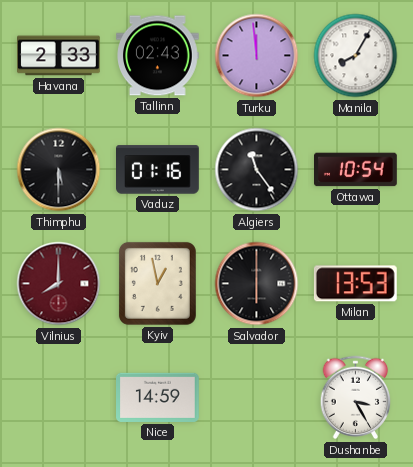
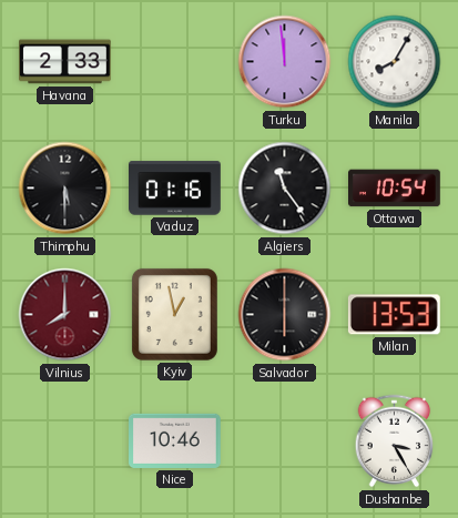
Tallinn: 02:43 -> none (158, 56)
Nice: 14:59 -> 10:46 (175, 440)
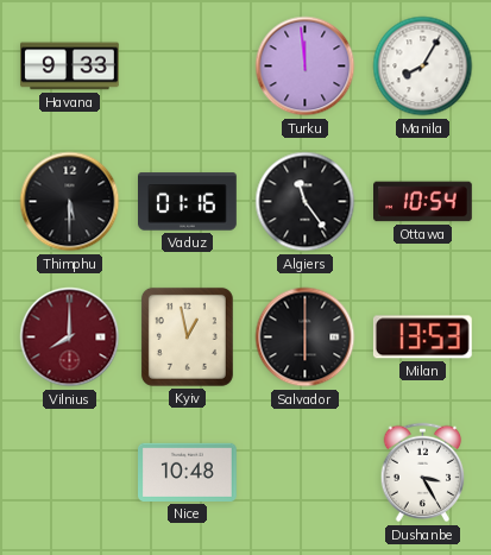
Havana: 2:33 -> 9:33 (70, 67)
Nice: 10:46 -> 10:48 (188, 472)
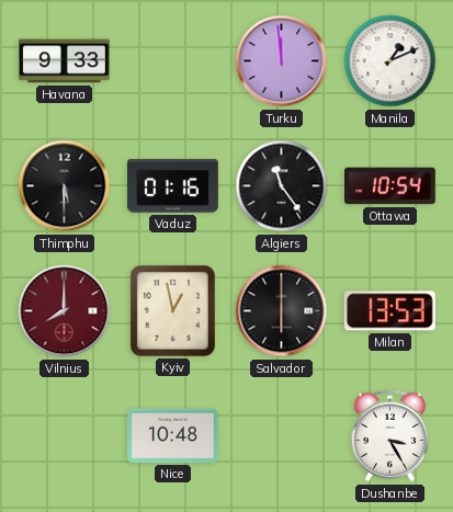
Manila: 8:05 -> 1:11 (390, 61)
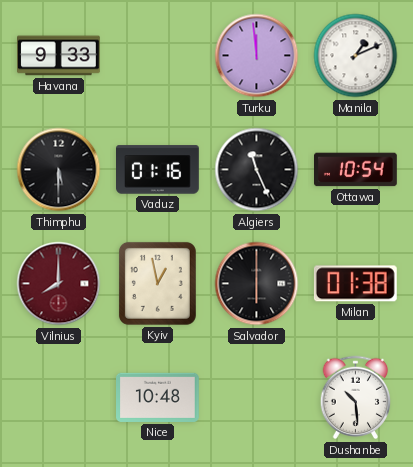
Algiers: 11:24 -> 11:26 (257, 170)
Milan: 13:53 -> 01:38 (355, 284)
Dushanbe: 3:25 -> 10:29 (356, 398)
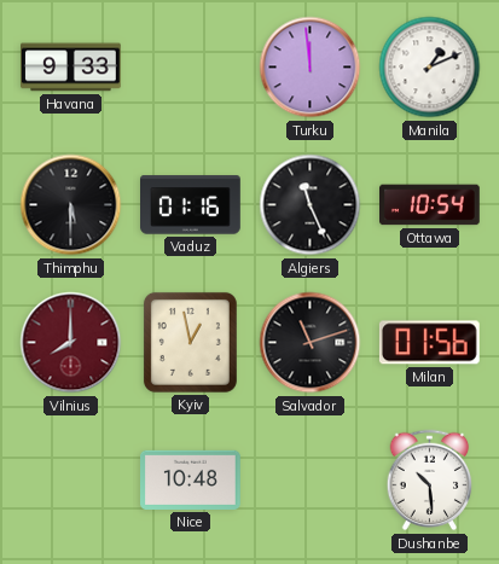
Salvador: 6:00 -> 11:12 (311, 343)
Milan: 01:38 -> 01:56 (429, 343)
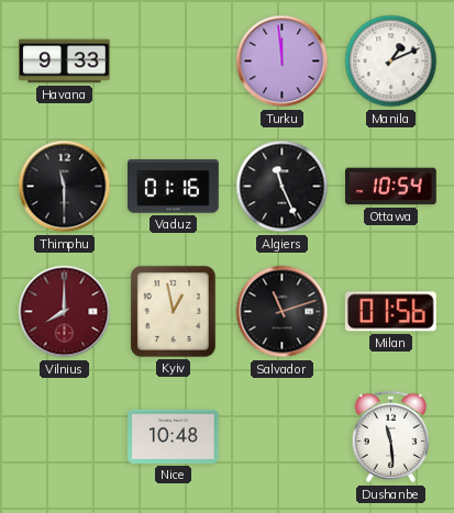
Thimphu: 5:30 -> 11:30 (65, 187)
Dushanbe: 10:29 -> 11:29 (391, 437)
